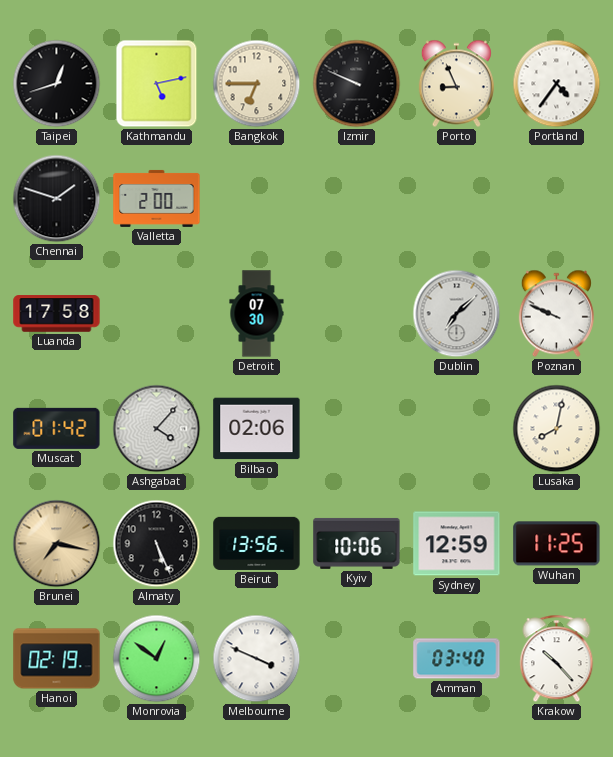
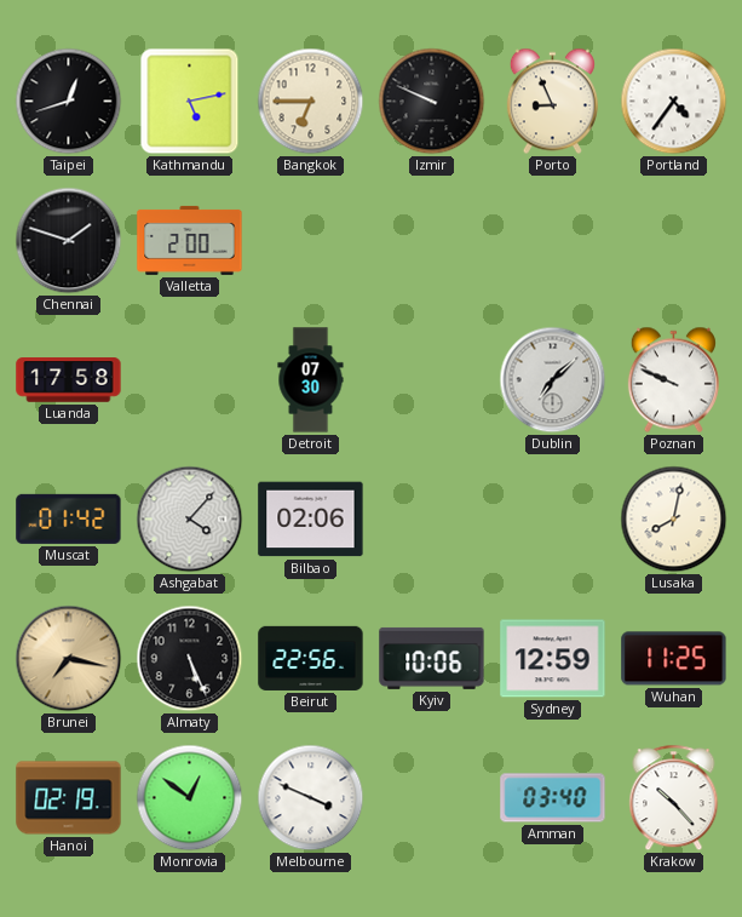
Beirut: 13:56 -> 22:56 (311, 658)
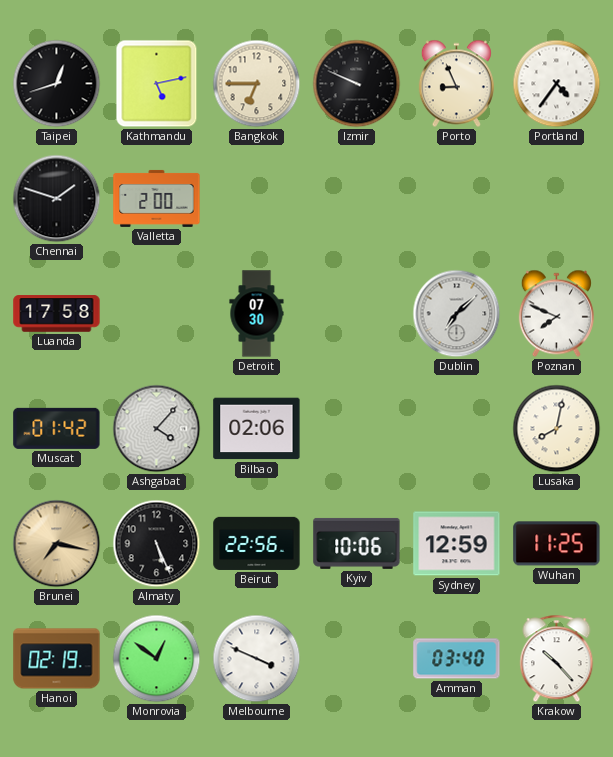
Poznan: 9:49 -> 7:49 (556, 314)
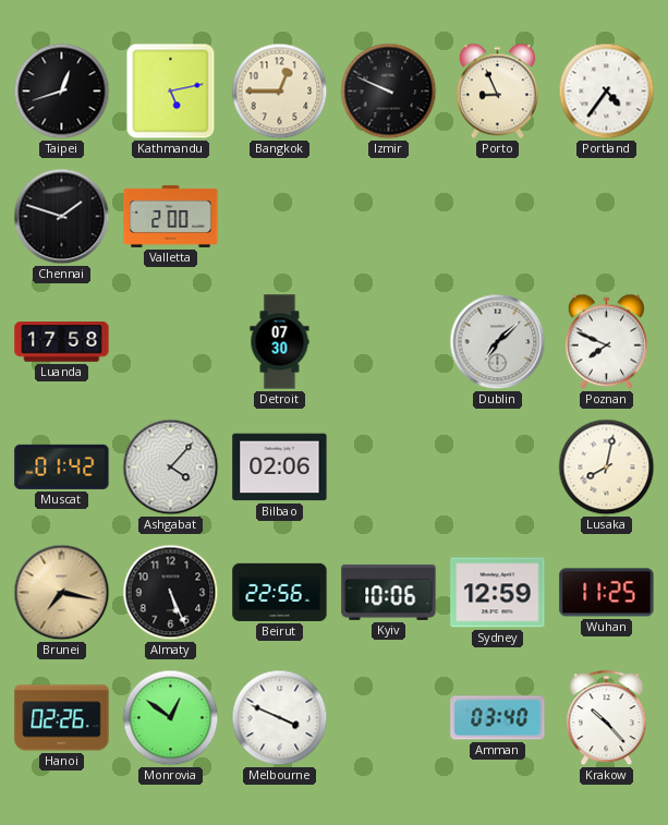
Bangkok: 6:45 -> 12:45 (280, 92)
Hanoi: 02:19 -> 02:26 (62, 718)
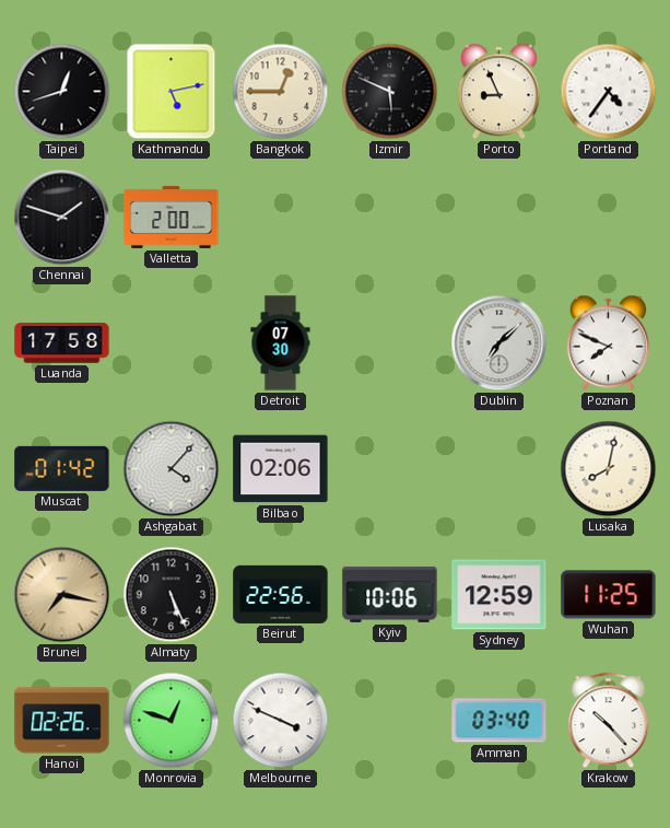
Izmir: 9:49 -> 5:49 (390, 92)
Monrovia: 12:51 -> 12:48 (172, 721)
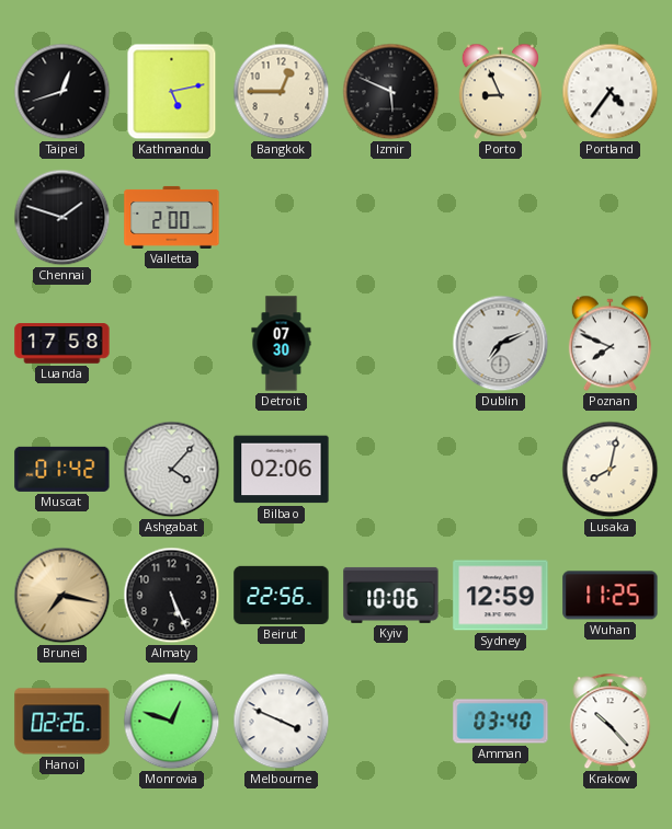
Dublin: 7:08 -> 7:11 (501, 344)
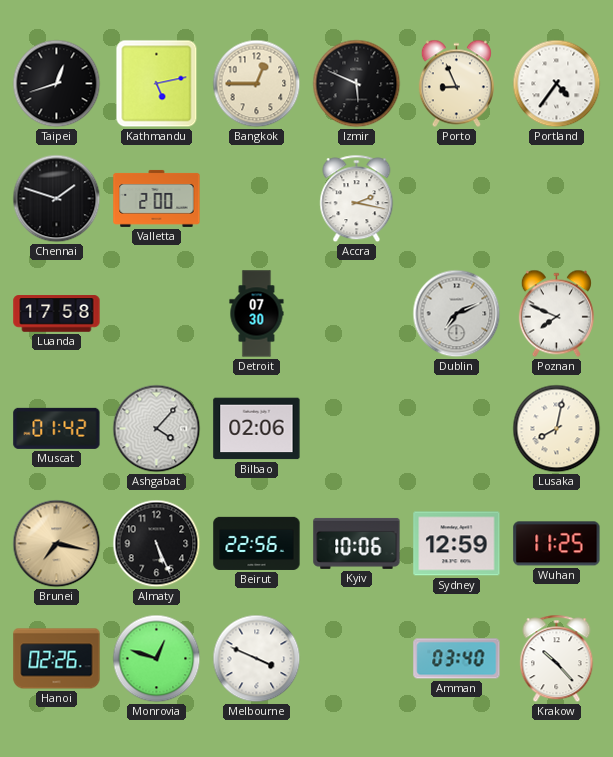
Accra: none -> 2:17 (357, 199)
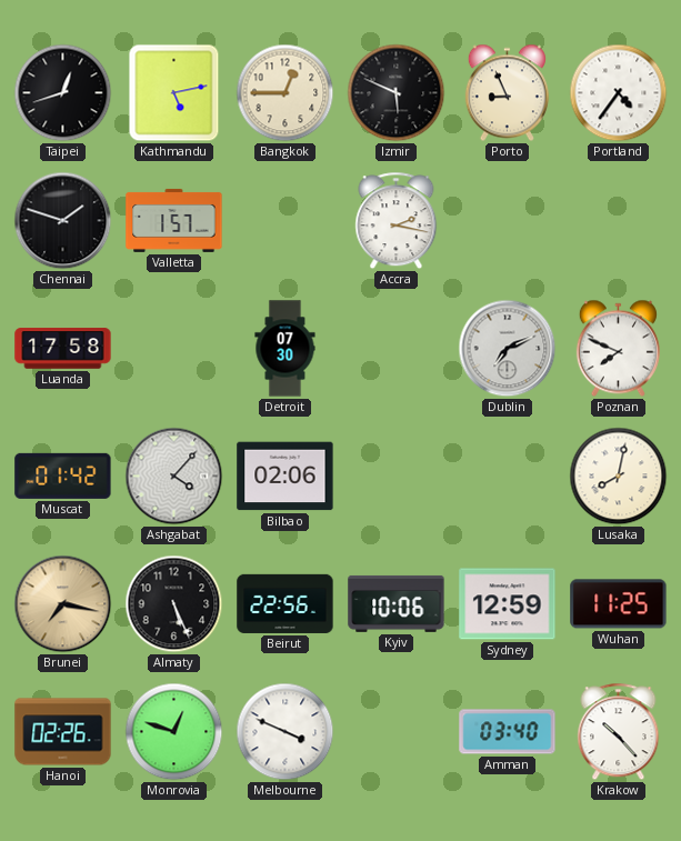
Valletta: 2:00 -> 1:57 (174, 220)
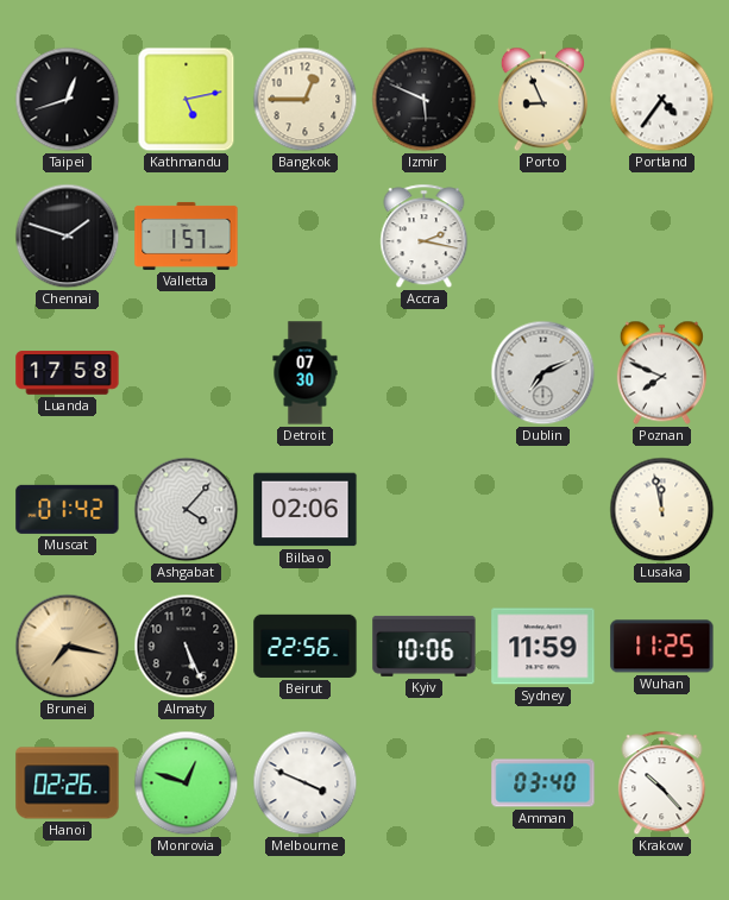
Lusaka: 8:02 -> 11:58 (662, 510)
Sydney: 12:59 -> 11:59 (543, 647)
